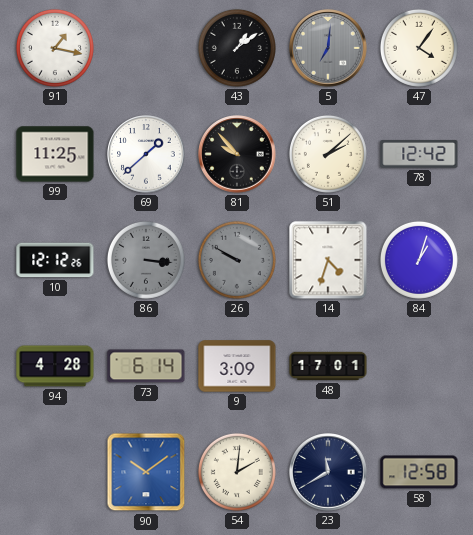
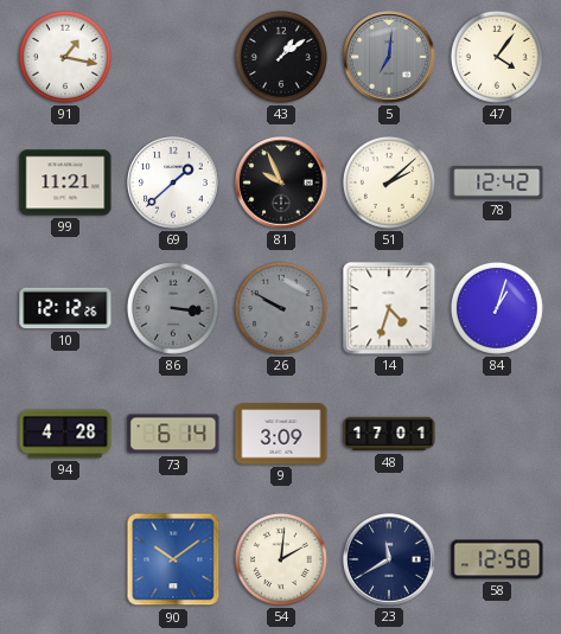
99: 11:25 -> 11:21 (65, 182)
81: 9:53 -> 9:56 (281, 182)
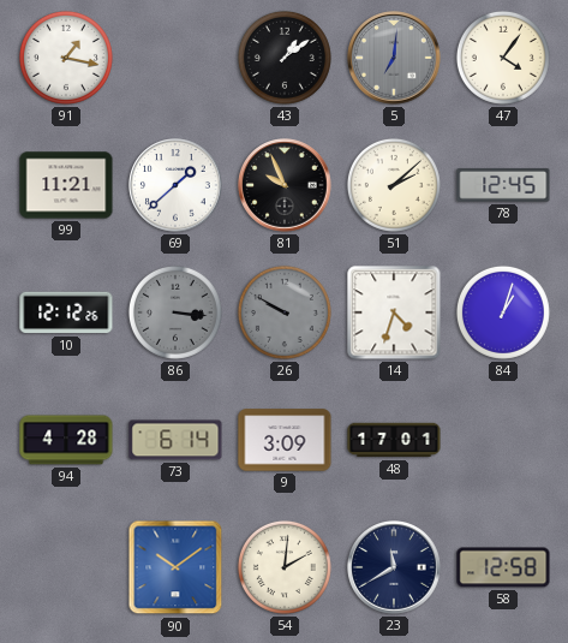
78: 12:42 -> 12:45 (503, 185)
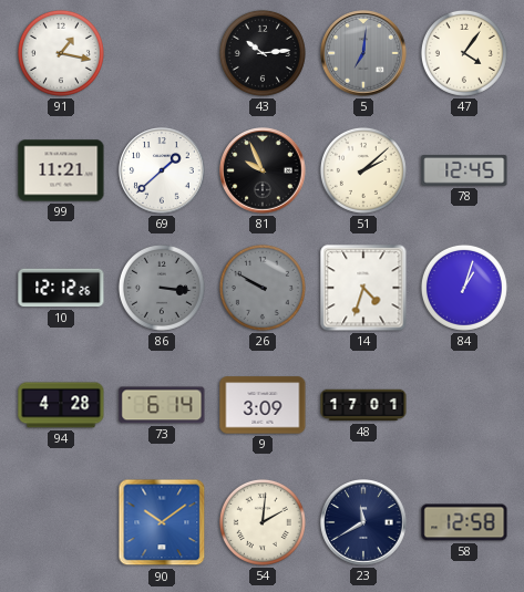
43: 1:09 -> 10:14 (263, 53)
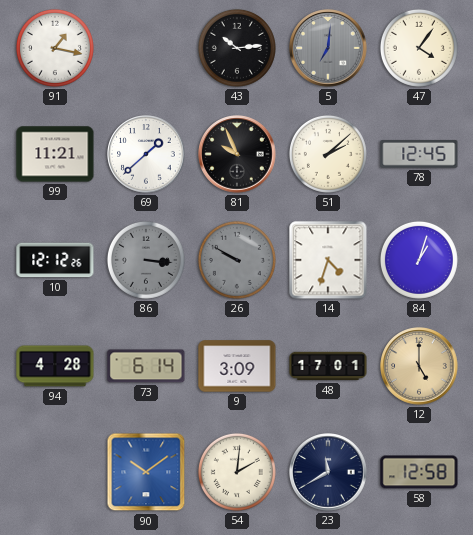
12: none -> 5:00 (419, 366)
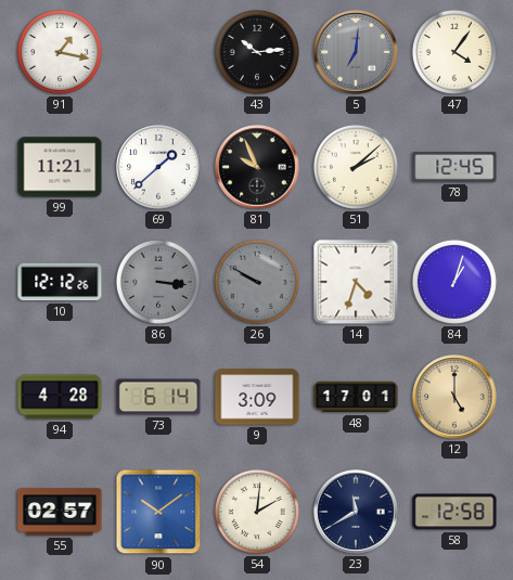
55: none -> 02:57 (60, 512)
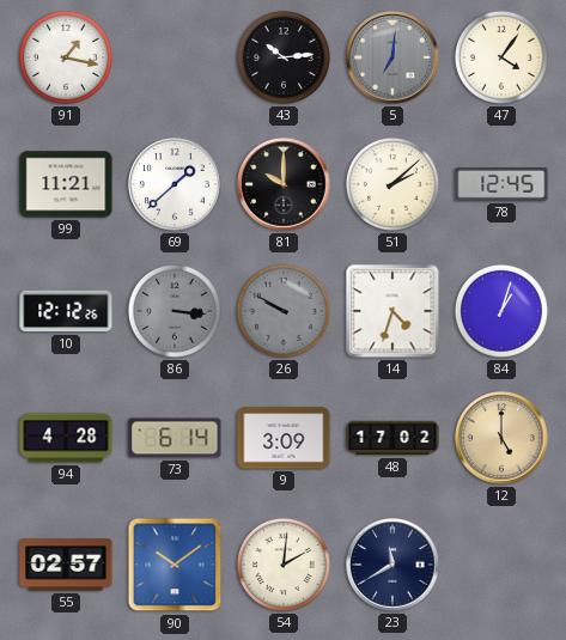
81: 9:56 -> 10:00 (284, 184)
48: 17:01 -> 17:02 (392, 438)
58: 12:58 -> none (454, 512)
